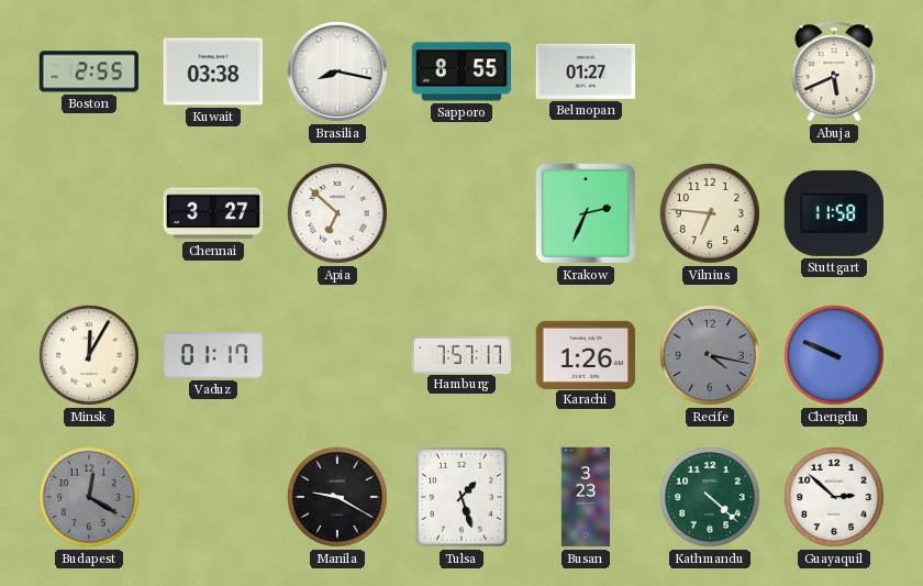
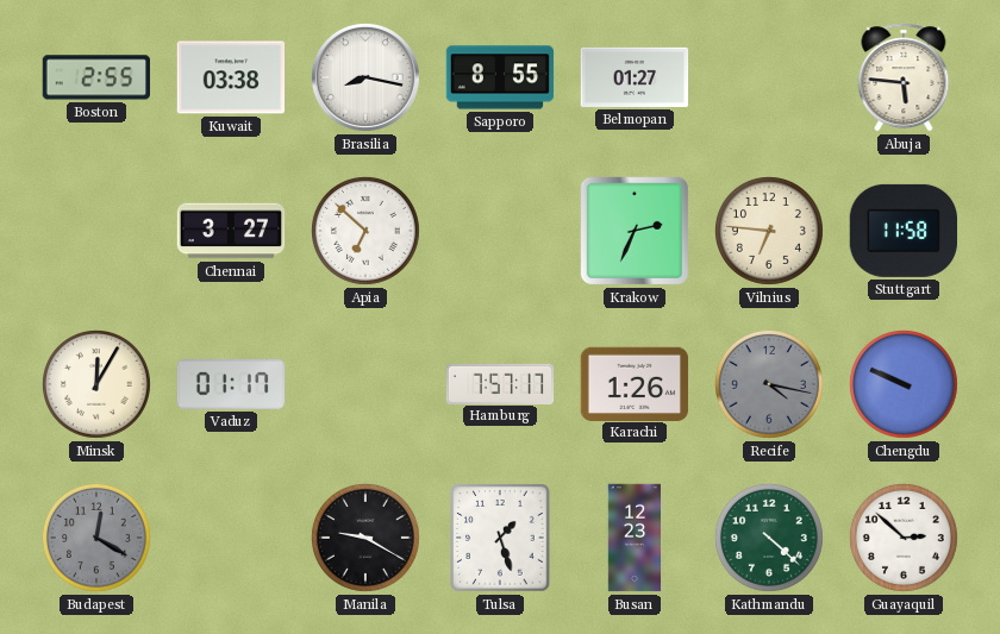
Abuja: 5:41 -> 5:46 (904, 77)
Busan: 3:23 -> 12:23 (635, 538)
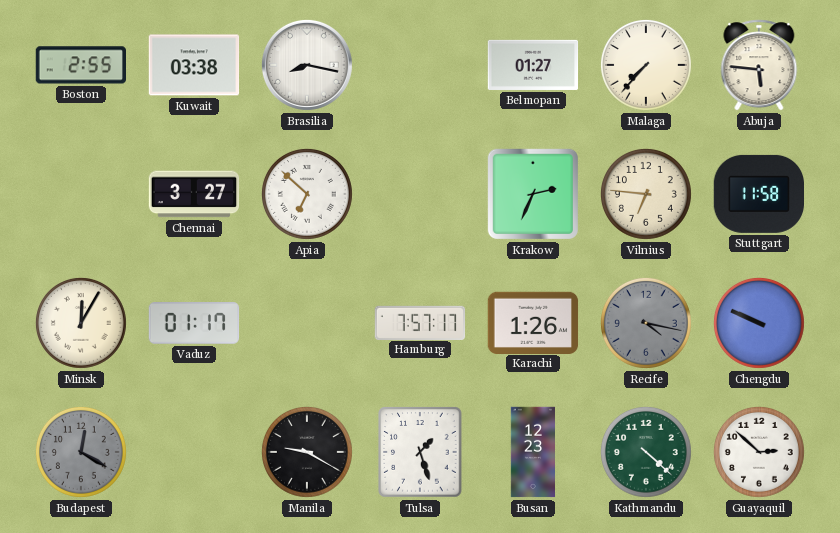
Sapporo: 8:55 -> none (500, 77)
Malaga: none -> 7:37 (646, 65)
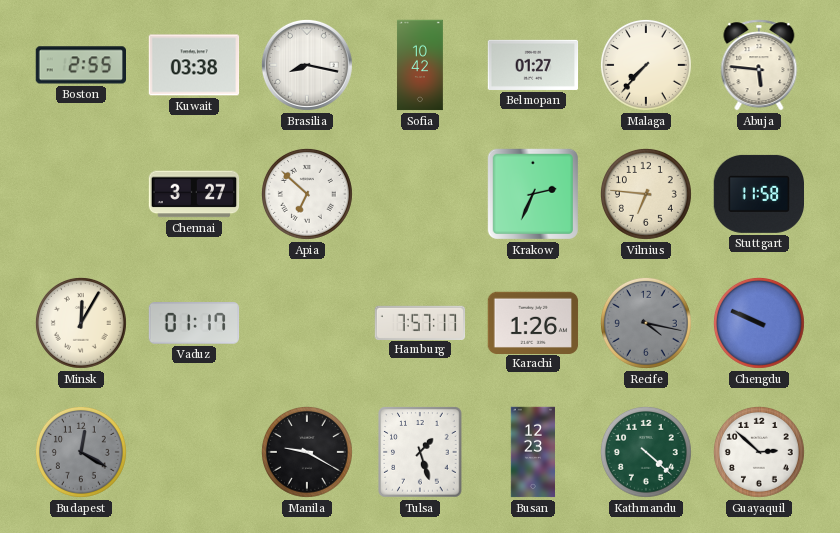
Sofia: none -> 10:42 (420, 65)
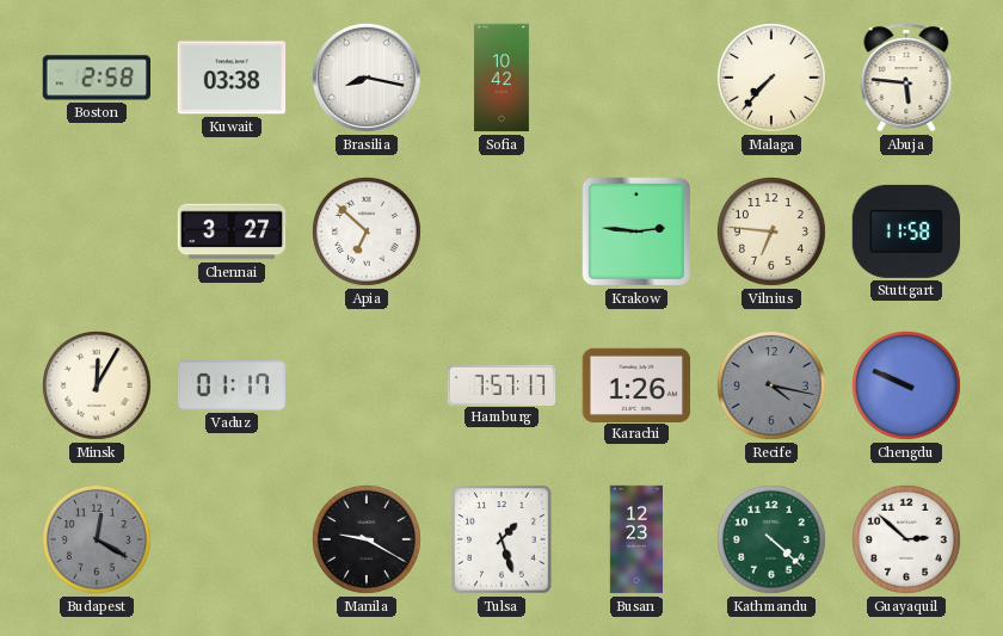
Boston: 2:55 -> 2:58 (97, 78)
Belmopan: 01:27 -> none (533, 65)
Krakow: 2:34 -> 2:46 (636, 231)
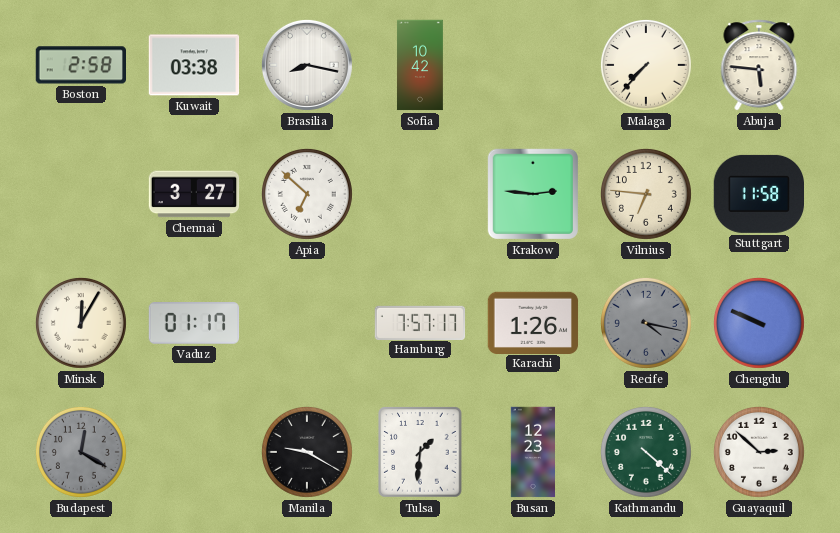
Tulsa: 1:27 -> 1:31 (420, 452)
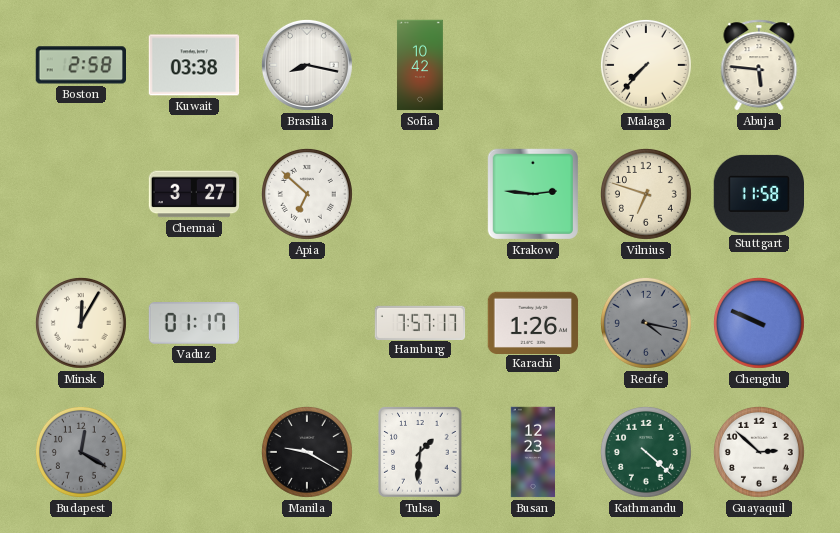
Vilnius: 6:46 -> 6:48 (646, 194)
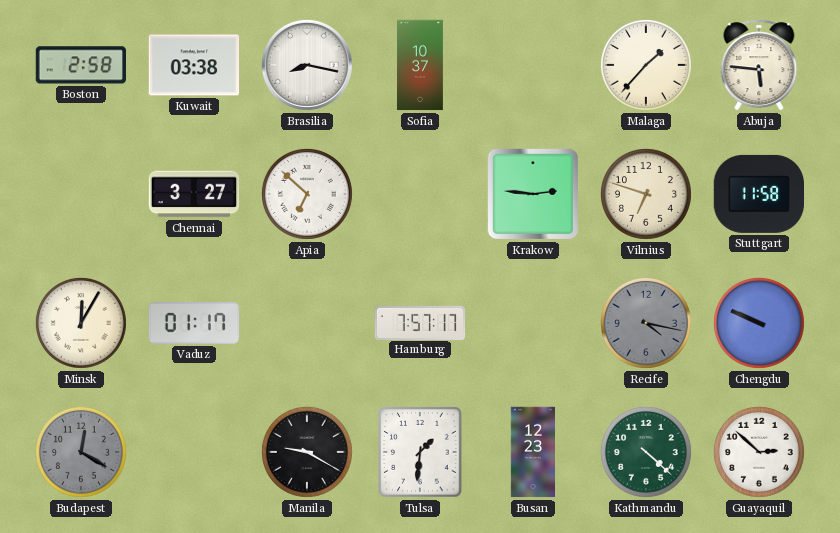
Sofia: 10:42 -> 10:37 (420, 65)
Malaga: 7:37 -> 1:37 (646, 65)
Karachi: 1:26 -> none (533, 322)
